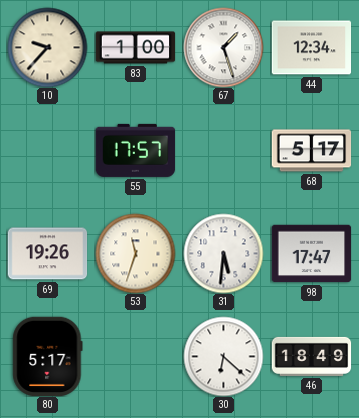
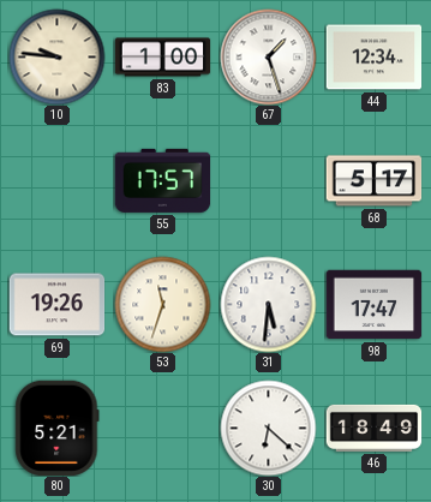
10: 9:37 -> 9:46 (56, 56)
80: 5:17 -> 5:21 (58, 428)
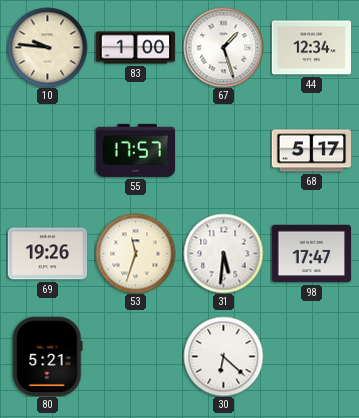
46: 18:49 -> none (373, 428)
